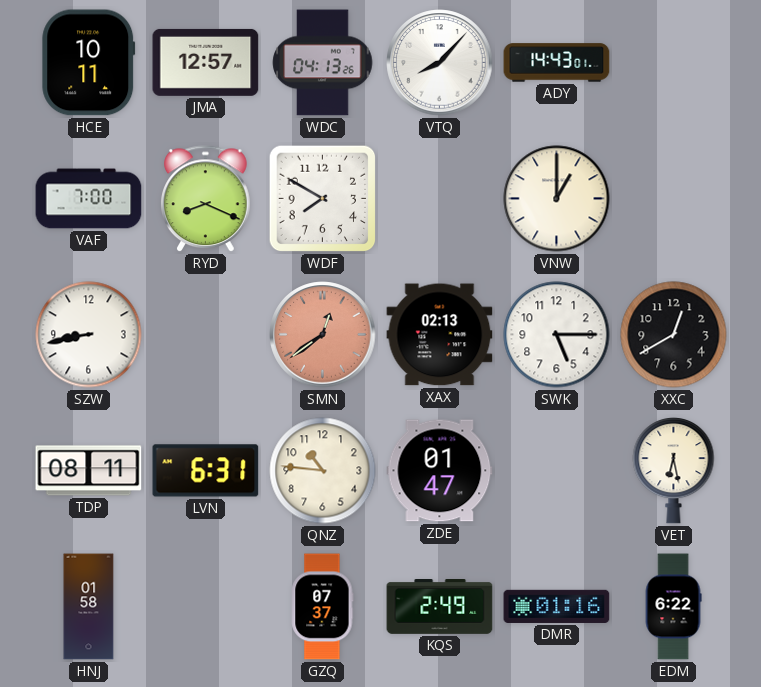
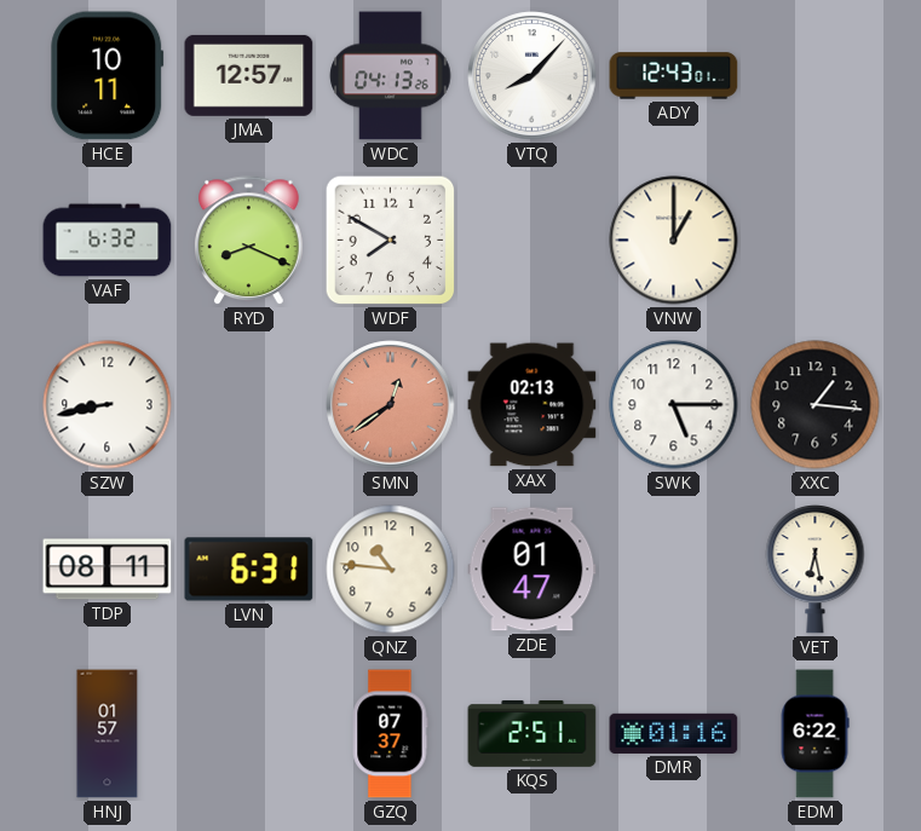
ADY: 14:43 -> 12:43 (674, 76)
VAF: 7:00 -> 6:32 (108, 241)
XXC: 12:40 -> 1:16 (816, 405)
HNJ: 01:58 -> 01:57 (108, 734)
KQS: 2:49 -> 2:51 (533, 734)
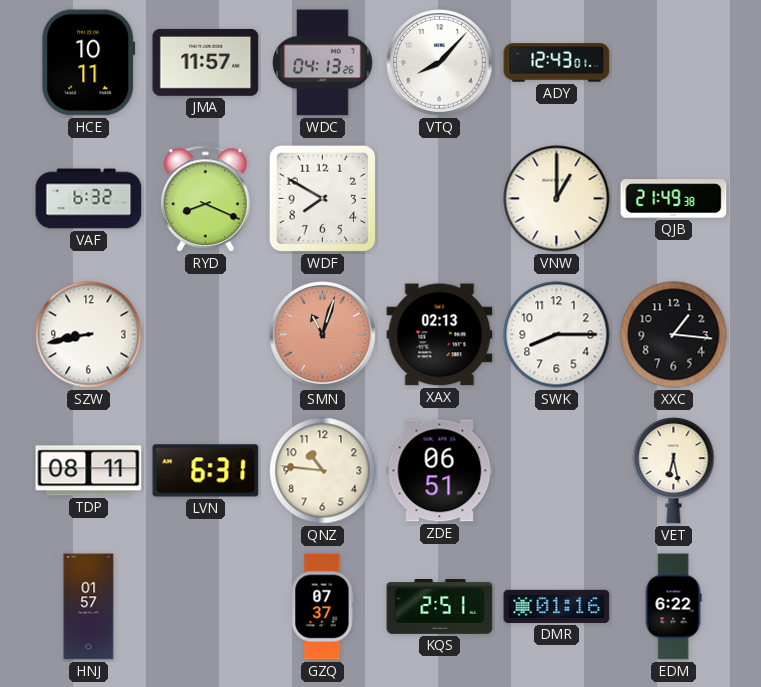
JMA: 12:57 -> 11:57 (206, 62)
QJB: none -> 21:49 (674, 199)
SMN: 12:39 -> 11:03 (323, 335)
SWK: 5:15 -> 8:15 (557, 335)
ZDE: 01:47 -> 06:51 (440, 471)
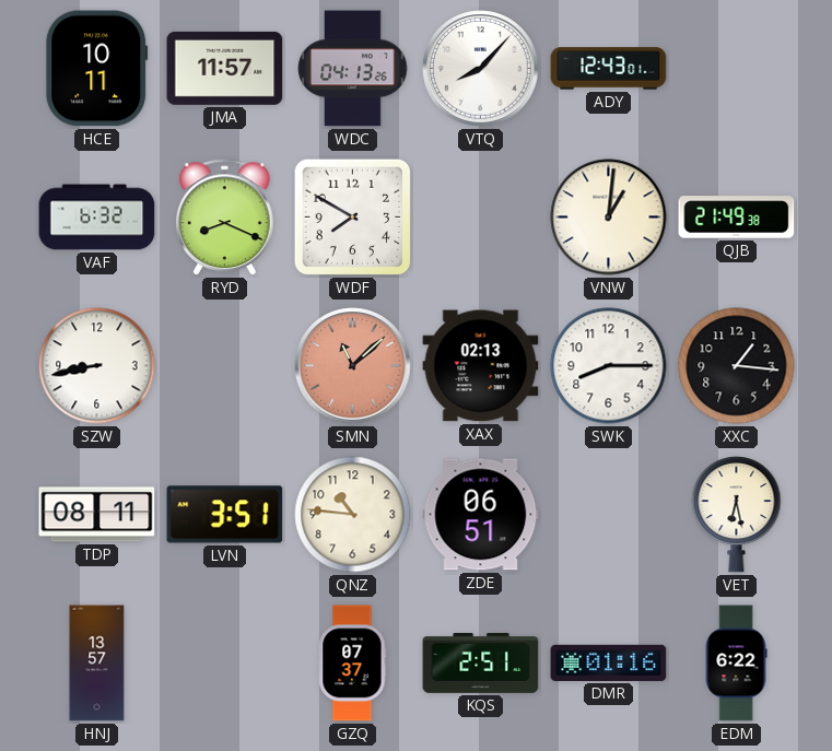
VNW: 1:00 -> 1:01 (609, 218)
SMN: 11:03 -> 11:08 (353, 366)
LVN: 6:31 -> 3:51 (225, 515)
HNJ: 01:57 -> 13:57 (97, 664)
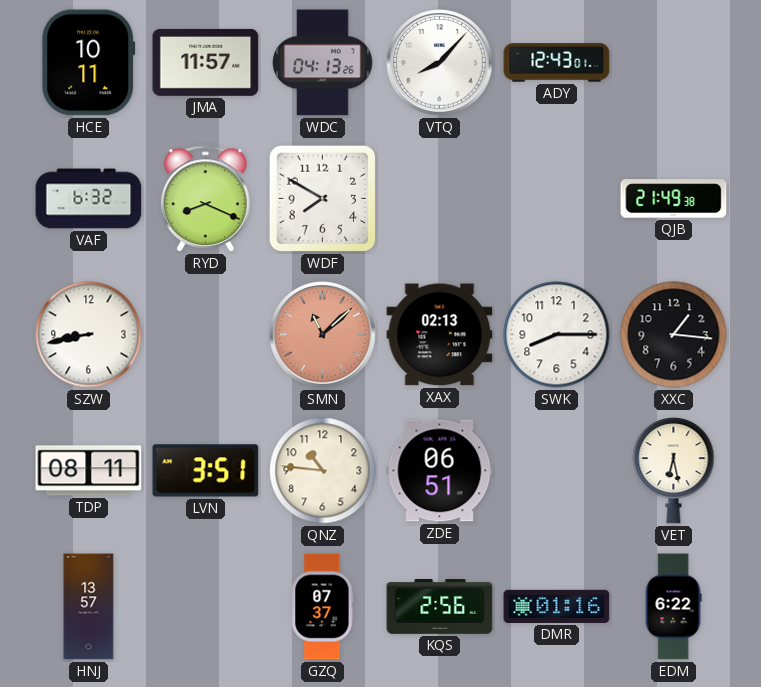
VNW: 1:01 -> none (609, 218)
KQS: 2:51 -> 2:56 (440, 607)
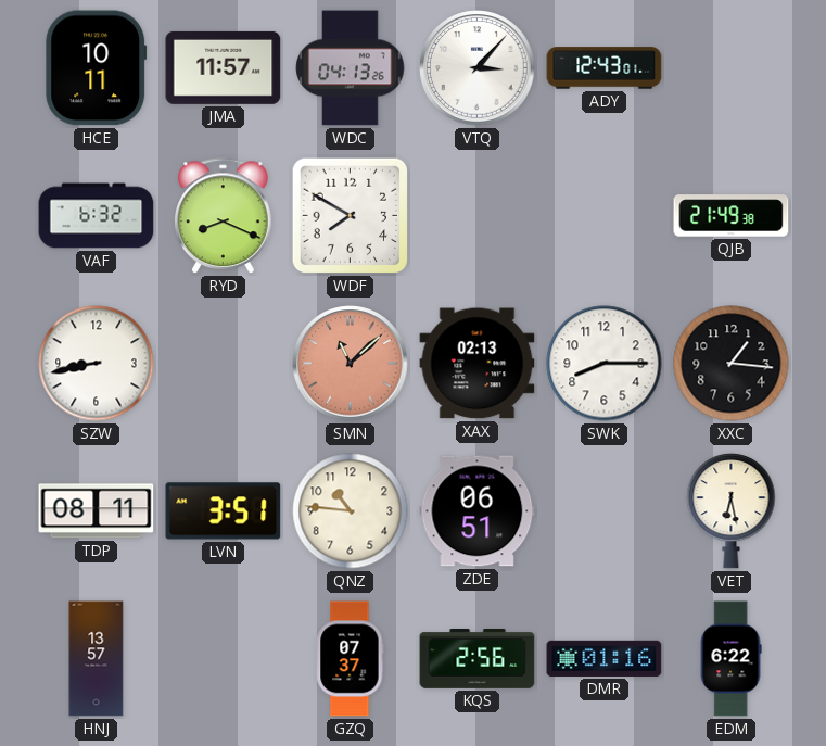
VTQ: 8:07 -> 3:07 (478, 68)
